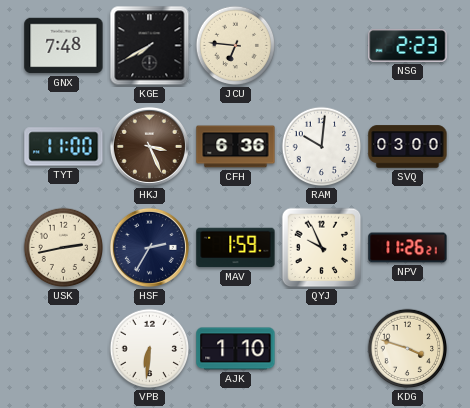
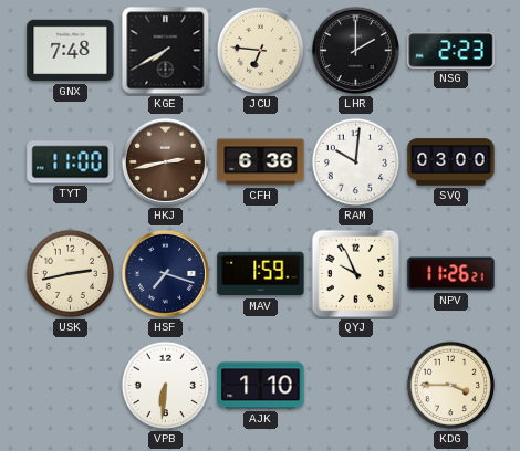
LHR: none -> 2:00 (355, 50)
HKJ: 3:26 -> 2:43 (165, 161)
HSF: 2:35 -> 7:18 (165, 273)
KDG: 3:48 -> 3:45 (451, 386)
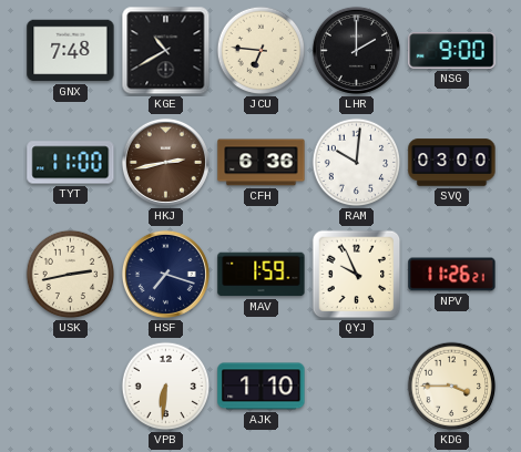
KGE: 7:40 -> 10:40 (166, 51)
NSG: 2:23 -> 9:00 (452, 51)
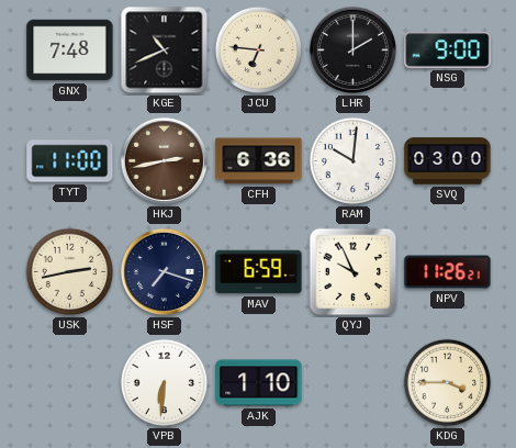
KGE: 10:40 -> 10:41 (165, 51)
MAV: 1:59 -> 6:59 (259, 272)
